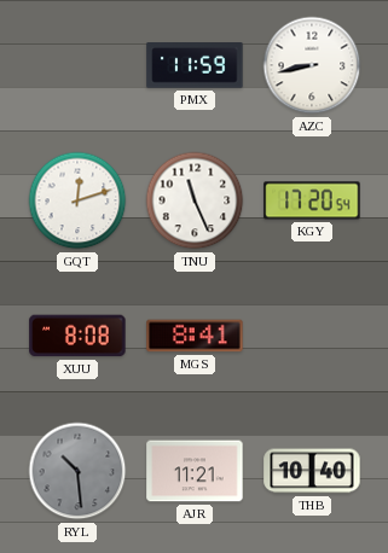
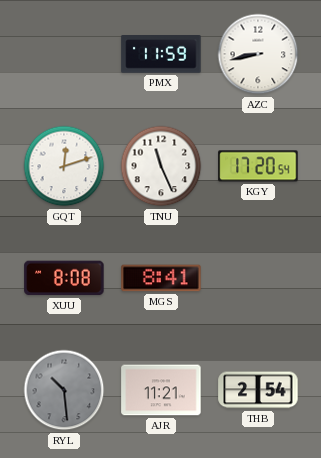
THB: 10:40 -> 2:54 (258, 390)
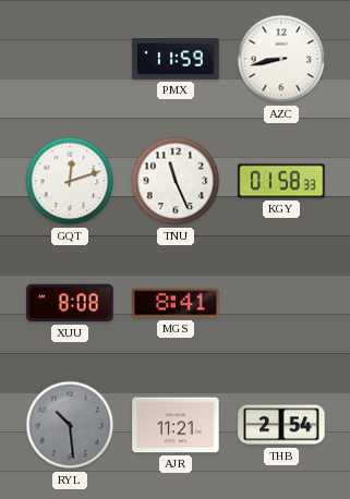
KGY: 17:20 -> 01:58 (281, 181)
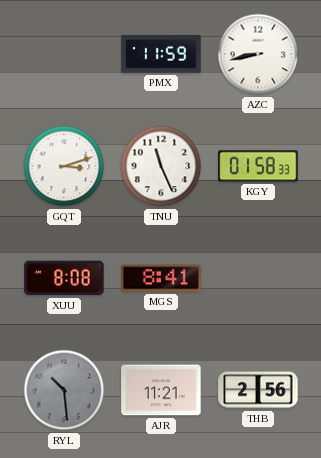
GQT: 12:12 -> 3:12 (64, 166)
THB: 2:54 -> 2:56 (258, 390)
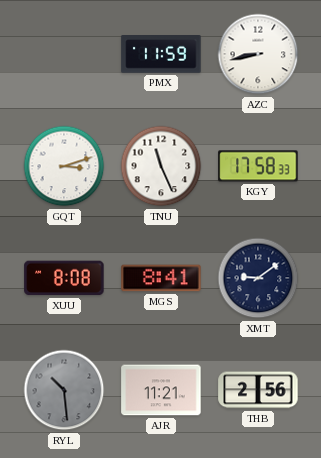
KGY: 01:58 -> 17:58 (258, 166)
XMT: none -> 9:09 (258, 278)
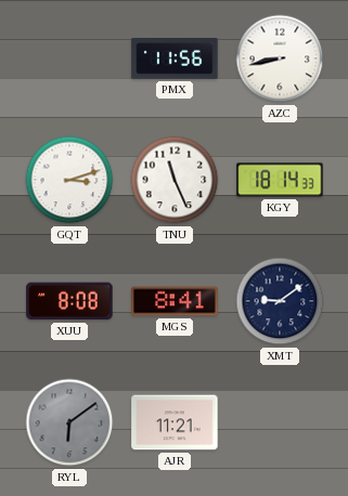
PMX: 11:59 -> 11:56 (175, 60)
KGY: 17:58 -> 18:14 (280, 180)
RYL: 10:29 -> 6:09 (69, 422)
THB: 2:56 -> none (258, 390)
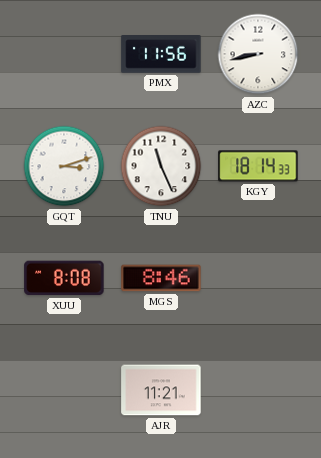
MGS: 8:41 -> 8:46 (161, 278)
XMT: 9:09 -> none (280, 301)
RYL: 6:09 -> none (69, 422)
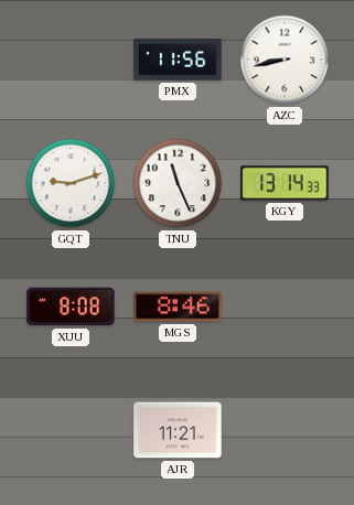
GQT: 3:12 -> 9:12 (71, 183)
KGY: 18:14 -> 13:14 (285, 183)
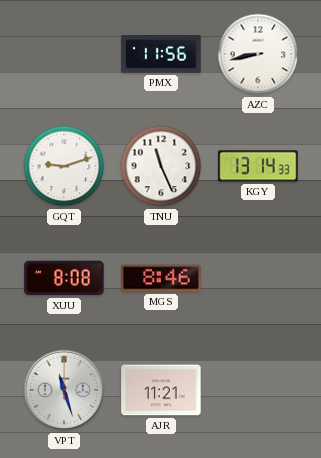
VPT: none -> 11:27 (64, 390)
